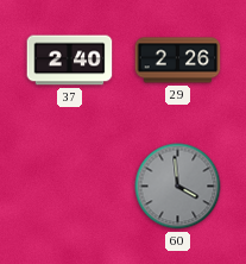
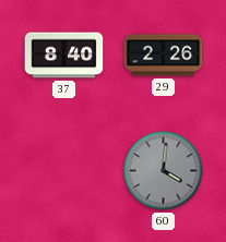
37: 2:40 -> 8:40 (64, 56)
60: 3:59 -> 4:01 (164, 171)
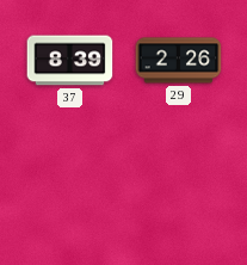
37: 8:40 -> 8:39 (70, 61)
60: 4:01 -> none (164, 171)
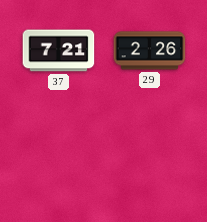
37: 8:39 -> 7:21 (59, 51)
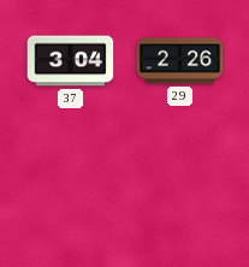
37: 7:21 -> 3:04 (71, 61)
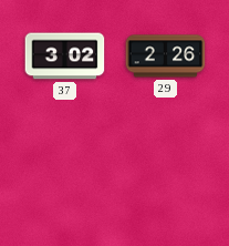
37: 3:04 -> 3:02 (65, 57)
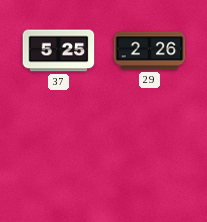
37: 3:02 -> 5:25 (59, 51)
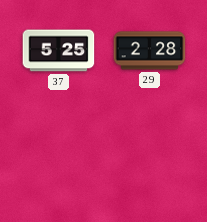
29: 2:26 -> 2:28 (150, 51)
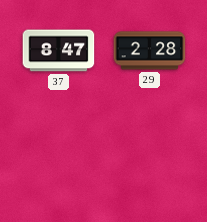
37: 5:25 -> 8:47 (59, 51)
